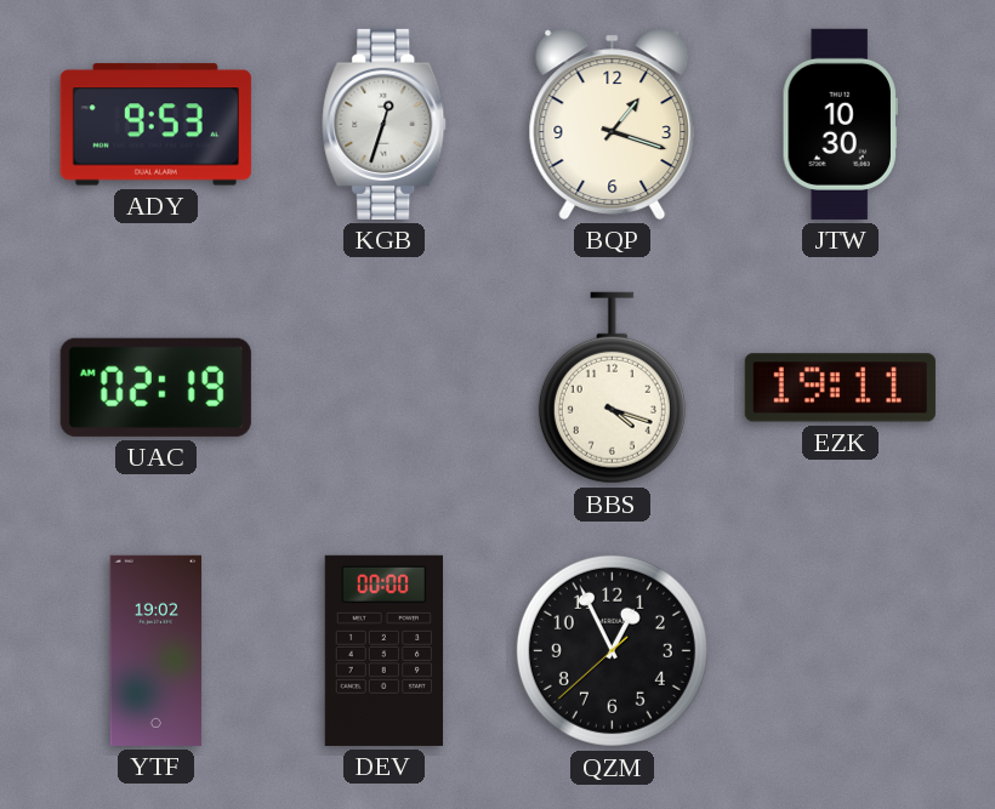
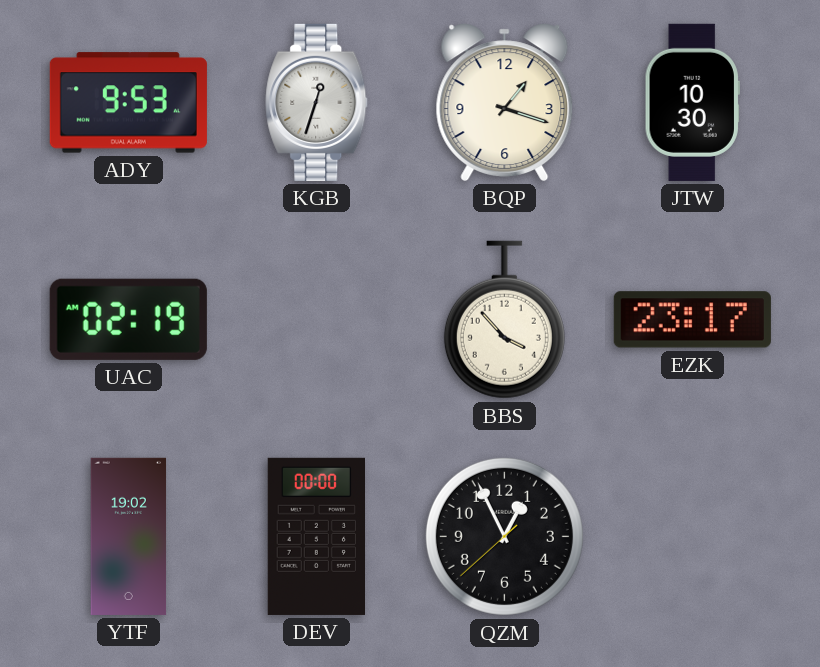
BBS: 4:18 -> 3:53 (504, 320)
EZK: 19:11 -> 23:17 (692, 320)
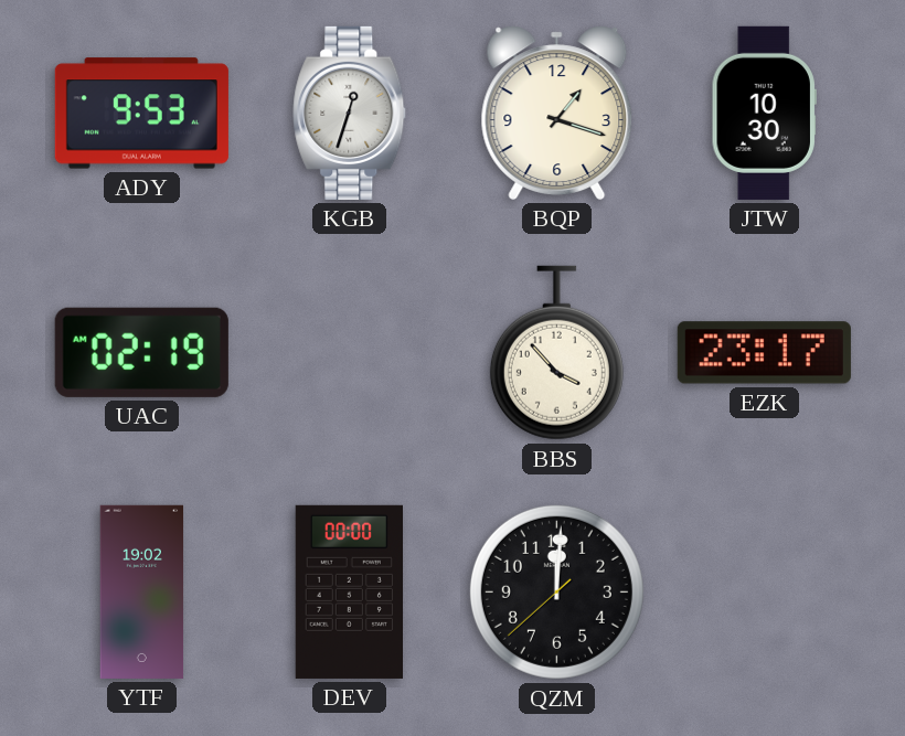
QZM: 12:55 -> 12:00 (556, 591)
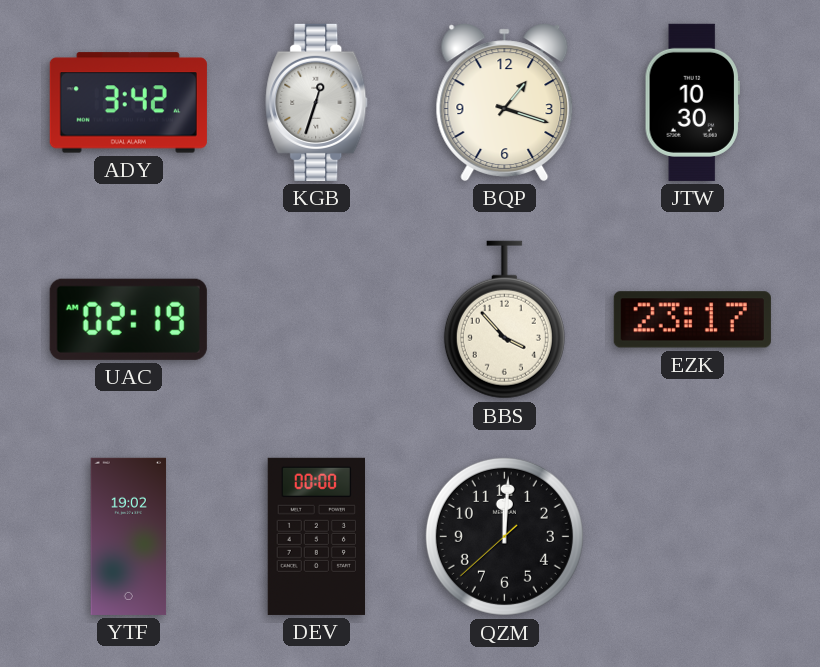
ADY: 9:53 -> 3:42 (128, 103)
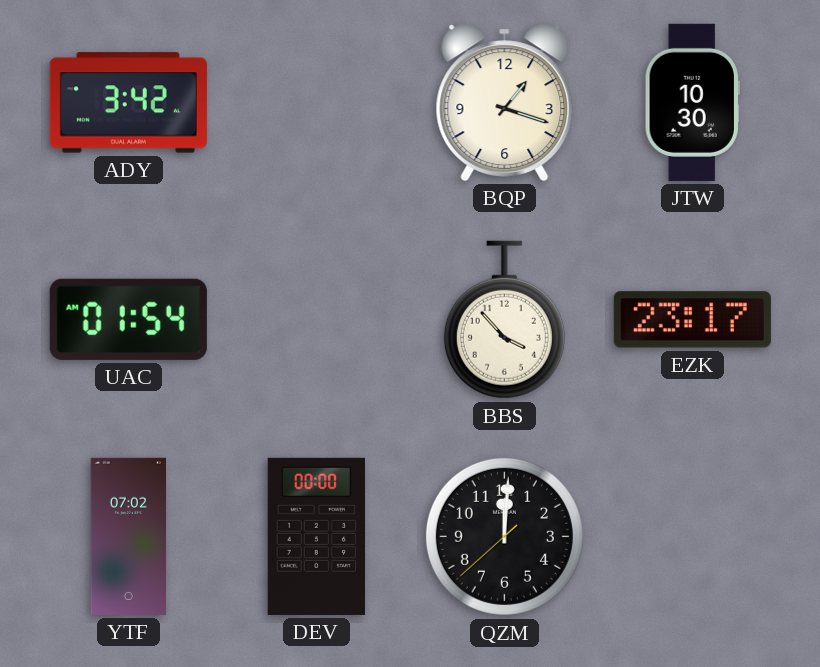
KGB: 12:33 -> none (317, 102)
UAC: 02:19 -> 01:54 (128, 319)
YTF: 19:02 -> 07:02 (129, 536)
